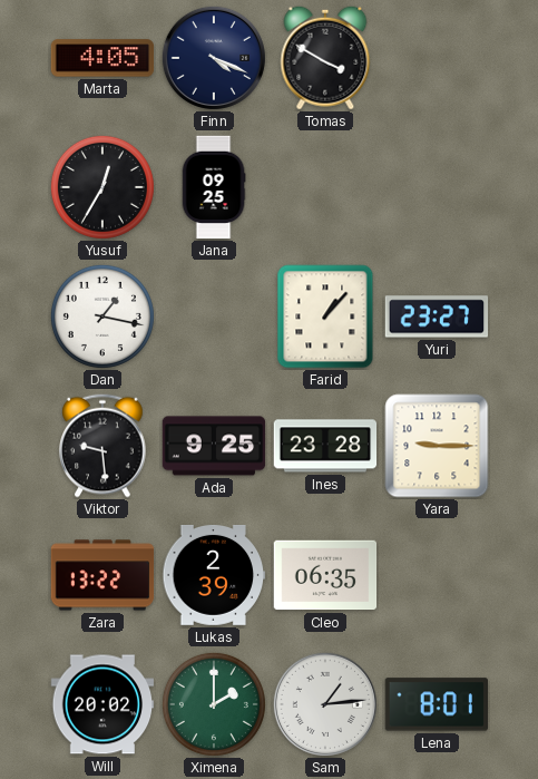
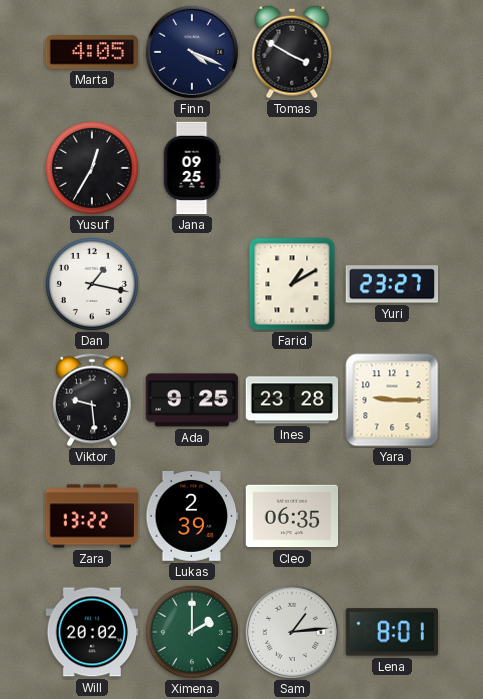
Farid: 1:07 -> 1:10 (292, 284)
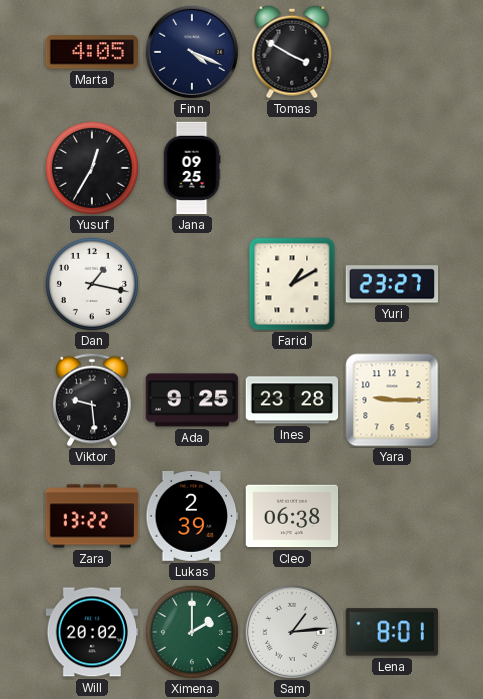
Cleo: 06:35 -> 06:38 (292, 516)
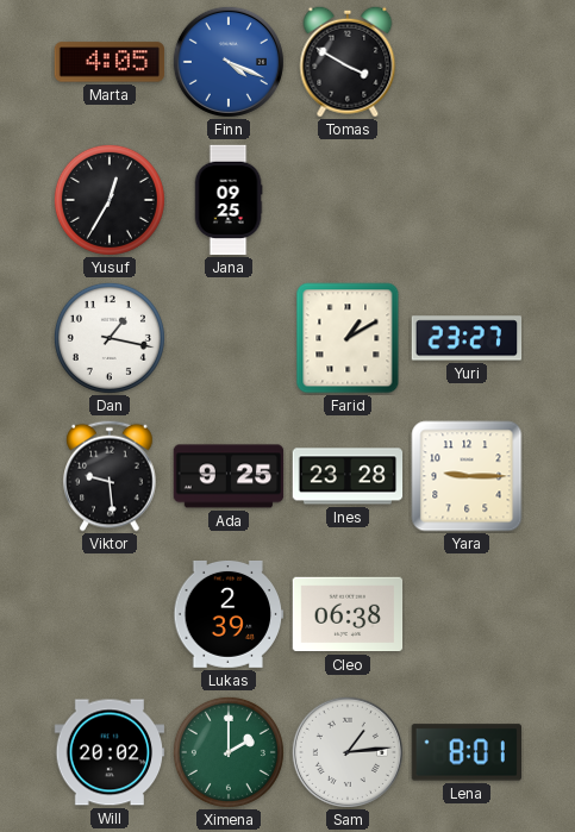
Finn dial: navy -> blue (229, 62)
Zara: 13:22 -> none (92, 516)
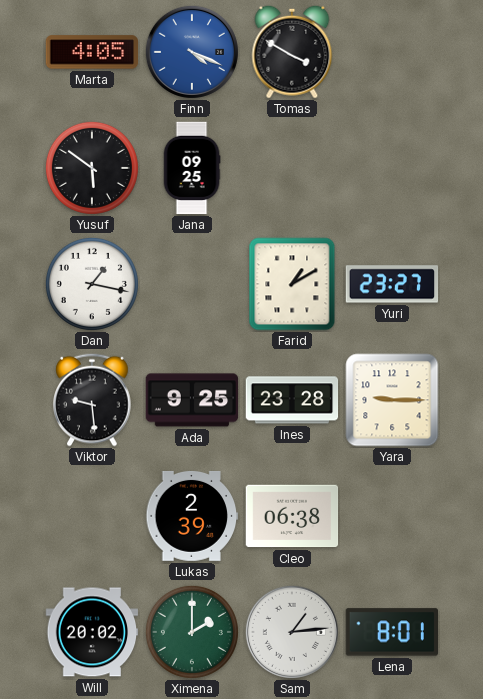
Yusuf: 12:35 -> 5:51 (92, 168)
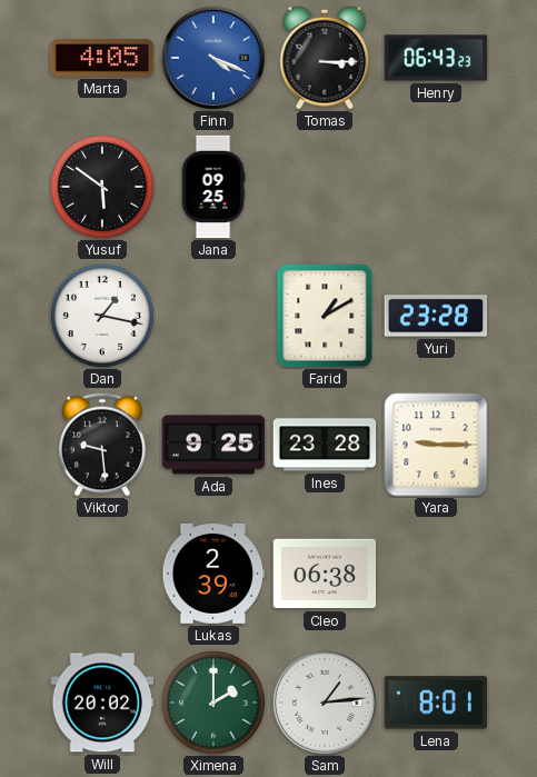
Tomas: 3:50 -> 3:15 (325, 58)
Henry: none -> 06:43 (436, 58)
Yuri: 23:27 -> 23:28 (436, 316)
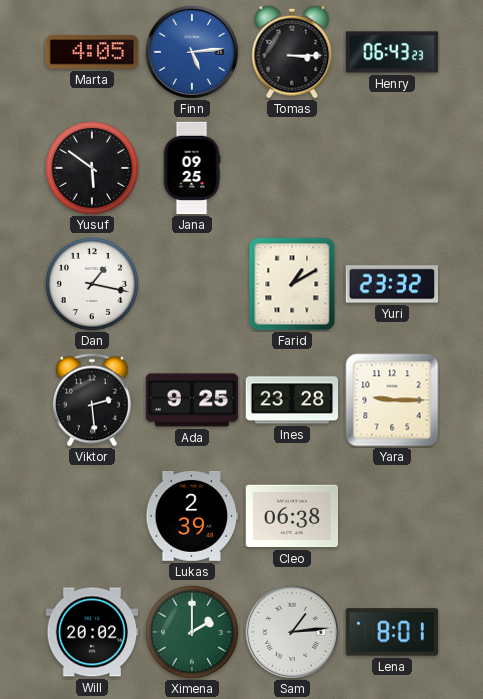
Finn: 4:19 -> 5:14 (192, 52)
Yuri: 23:28 -> 23:32 (392, 284)
Viktor: 9:29 -> 2:29 (92, 400)
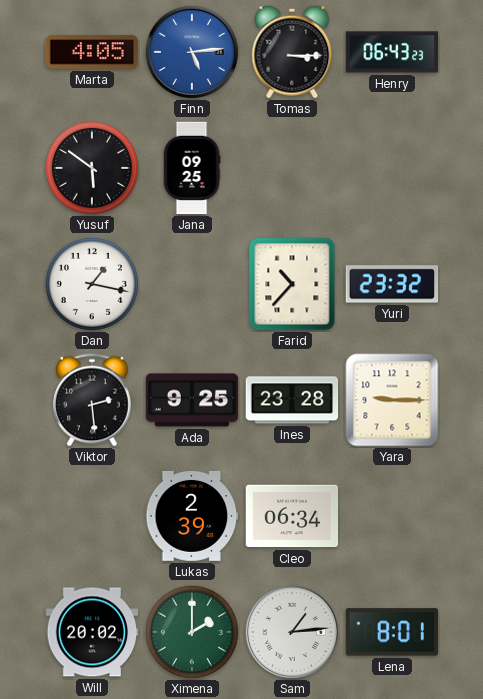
Farid: 1:10 -> 10:37 (292, 284)
Cleo: 06:38 -> 06:34 (292, 516)
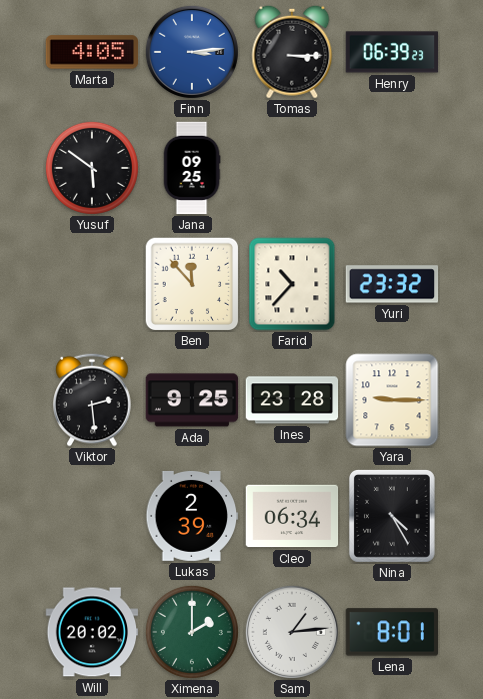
Finn: 5:14 -> 3:14 (192, 52)
Henry: 06:43 -> 06:39 (392, 52)
Dan: 1:17 -> none (92, 284)
Ben: none -> 11:53 (192, 284)
Nina: none -> 4:25 (392, 516)
